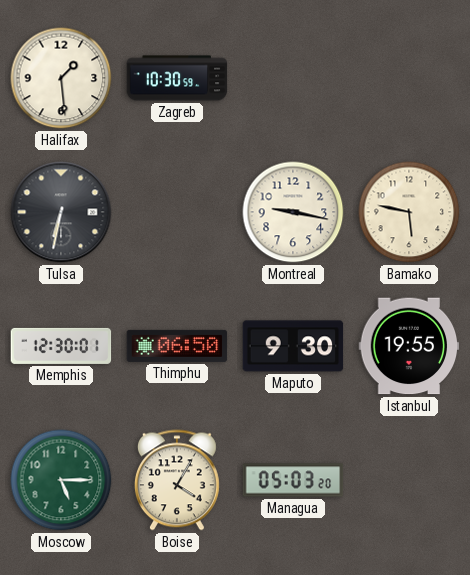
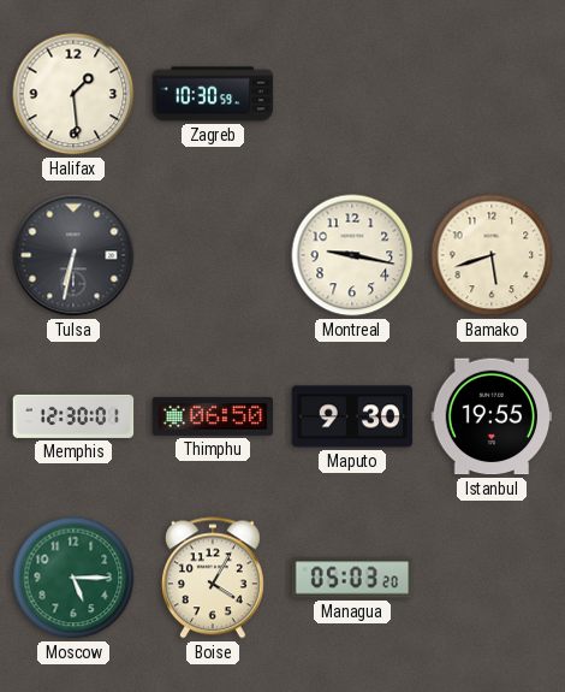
Bamako: 5:47 -> 5:42 (492, 255)
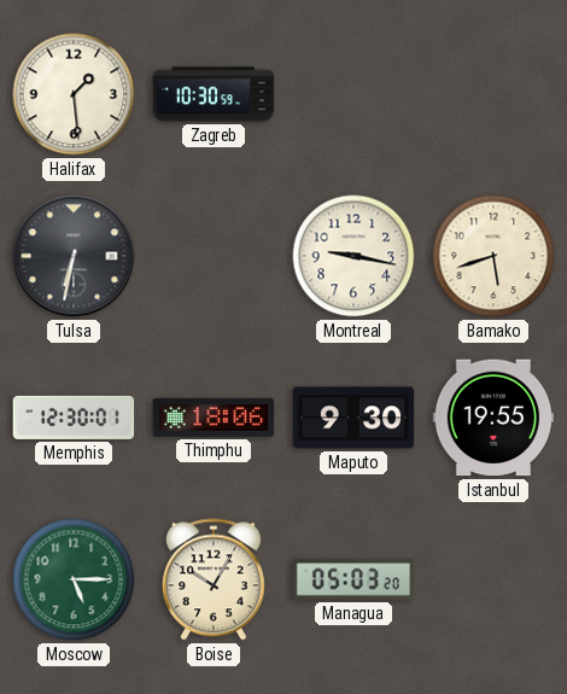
Thimphu: 06:50 -> 18:06 (214, 418)
Boise: 4:05 -> 10:05 (214, 579)
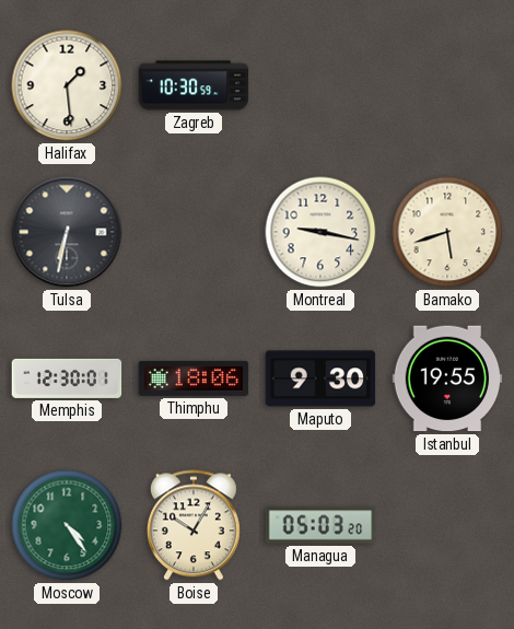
Moscow: 5:15 -> 4:24 (67, 525)
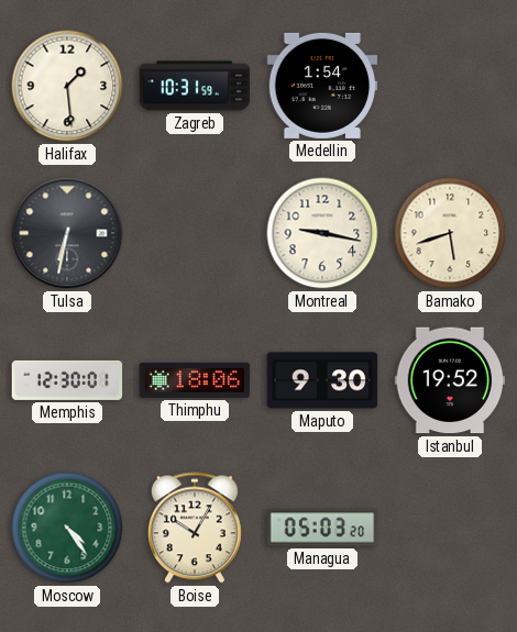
Zagreb: 10:30 -> 10:31 (195, 86)
Medellin: none -> 1:54 (322, 86)
Istanbul: 19:55 -> 19:52 (450, 380)
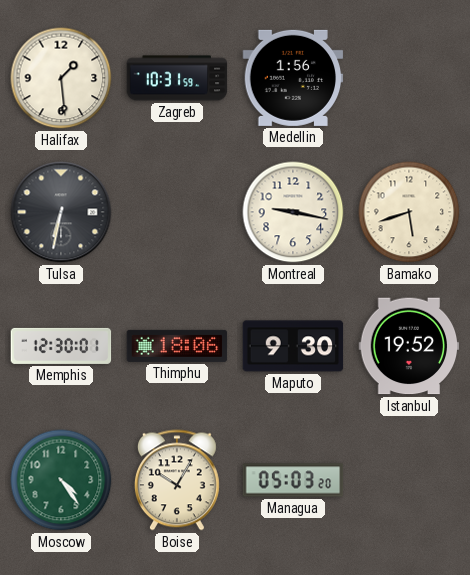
Medellin: 1:54 -> 1:56 (293, 78)
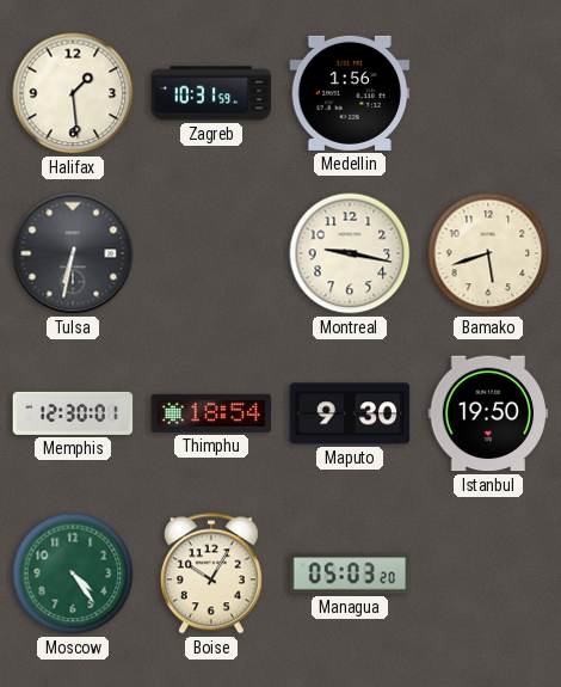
Thimphu: 18:06 -> 18:54 (211, 413)
Istanbul: 19:52 -> 19:50 (488, 413)
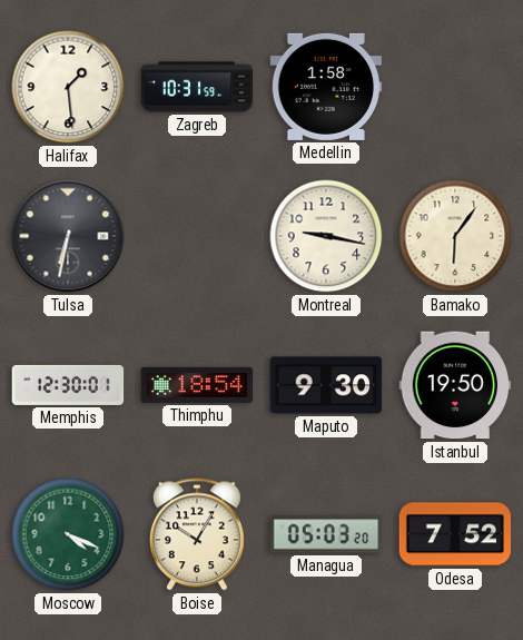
Medellin: 1:56 -> 1:58 (326, 87)
Bamako: 5:42 -> 6:06 (455, 236)
Moscow: 4:24 -> 4:19 (68, 534)
Odesa: none -> 7:52 (455, 534)
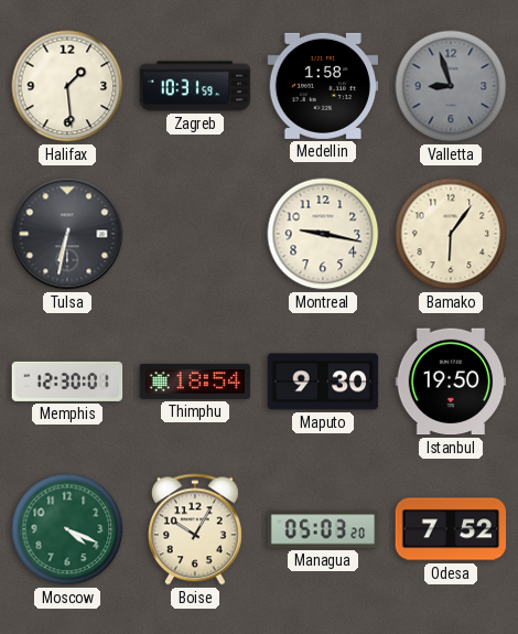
Valletta: none -> 8:57 (451, 86)
